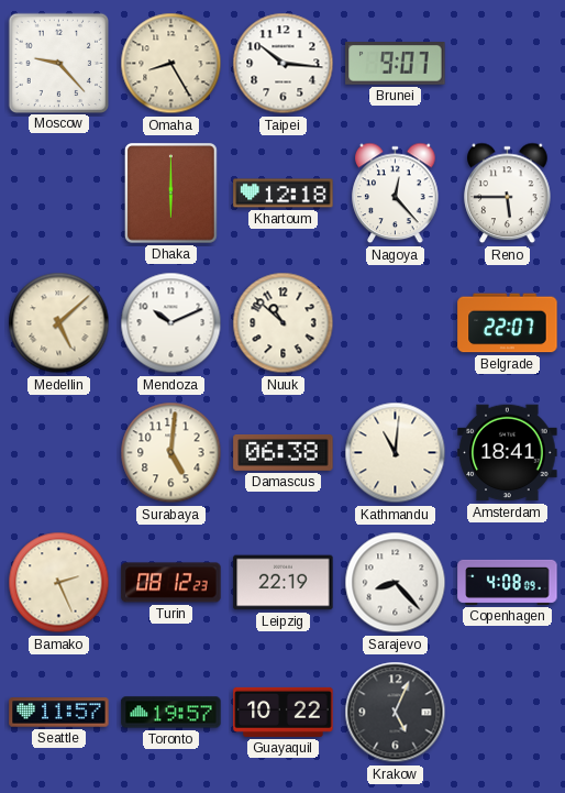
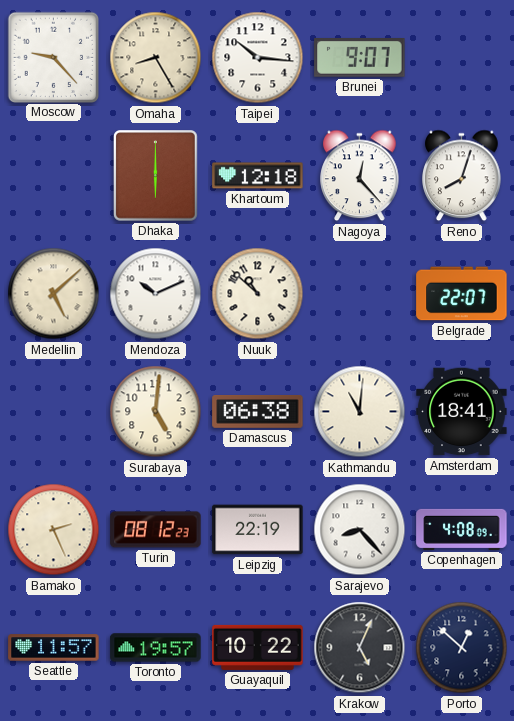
Reno: 5:45 -> 8:03 (462, 176)
Porto: none -> 12:52 (462, 648)
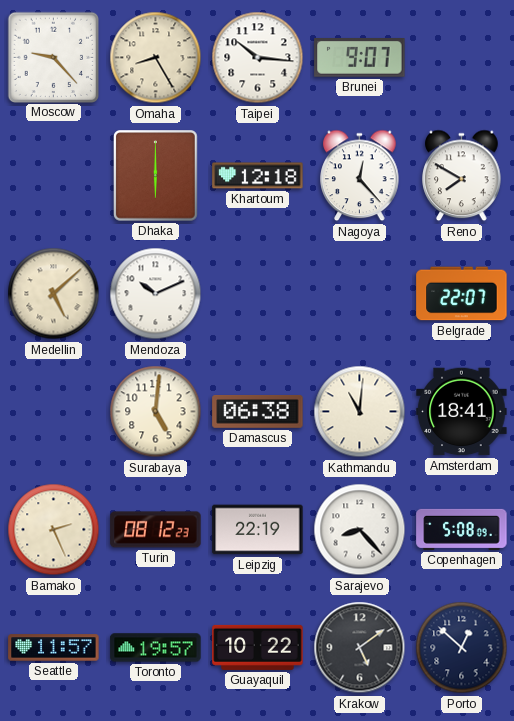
Reno: 8:03 -> 7:50 (462, 176)
Nuuk: 10:52 -> none (258, 294)
Copenhagen: 4:08 -> 5:08 (462, 529)
Krakow: 5:04 -> 5:09 (360, 648)
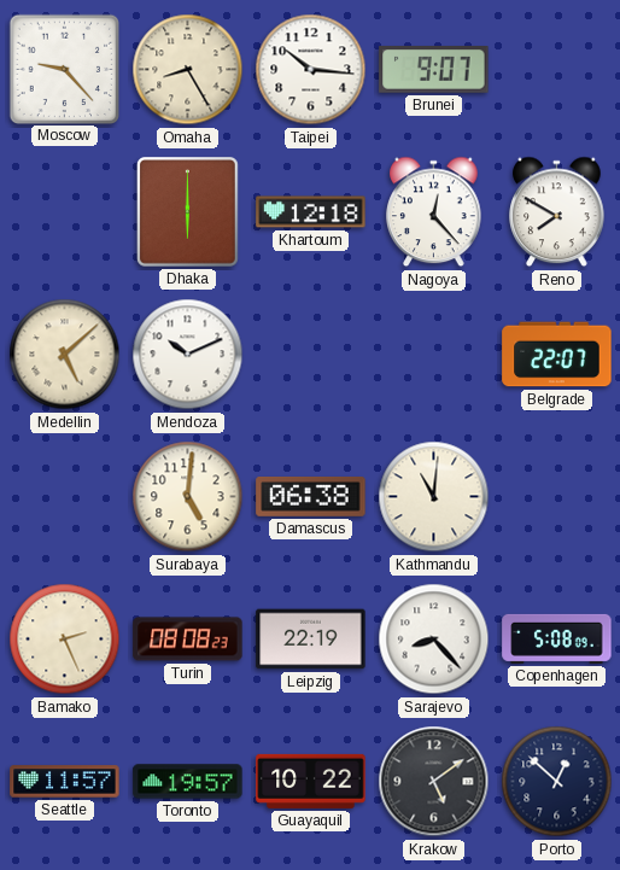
Amsterdam: 18:41 -> none (462, 412)
Turin: 08:12 -> 08:08 (188, 640)
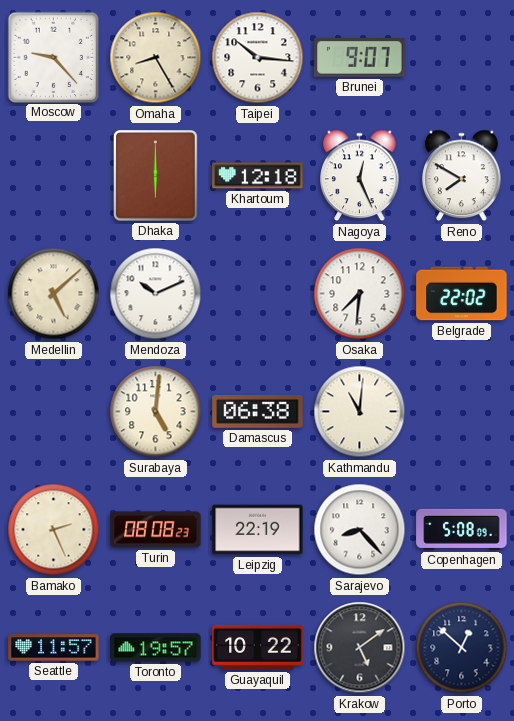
Nagoya: 12:23 -> 12:26 (360, 176)
Osaka: none -> 7:31 (360, 294)
Belgrade: 22:07 -> 22:02 (462, 294)
